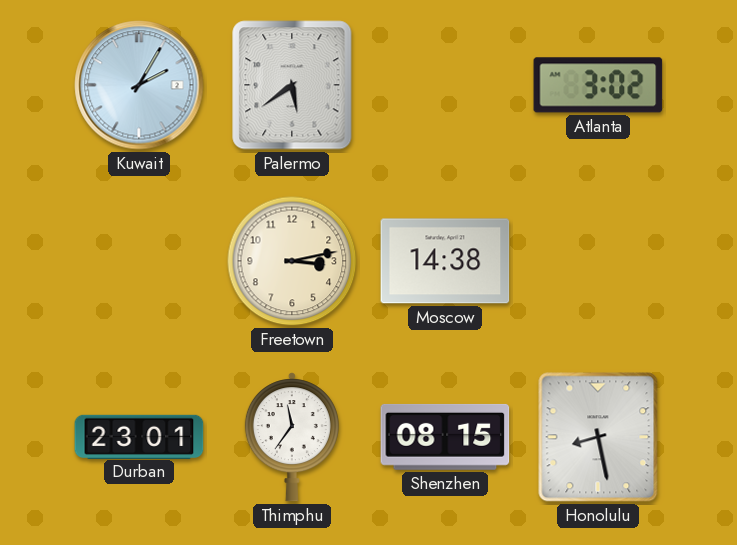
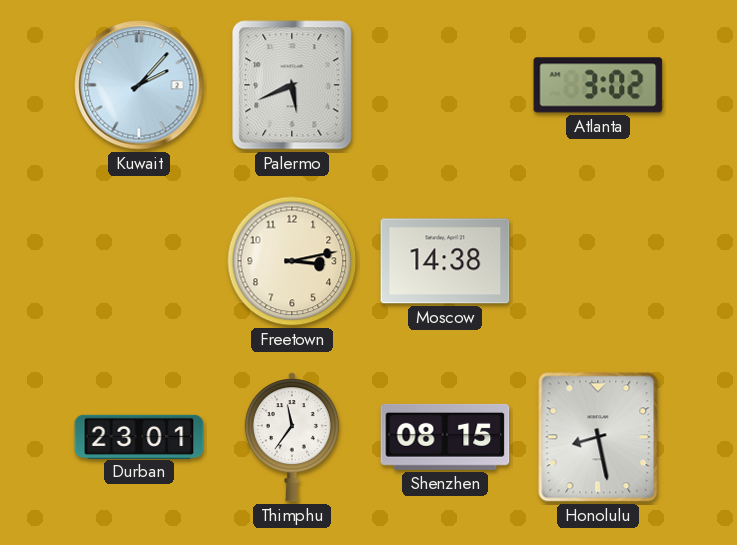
Kuwait: 2:05 -> 2:07 (139, 85)
Palermo: 5:39 -> 5:41 (292, 85)
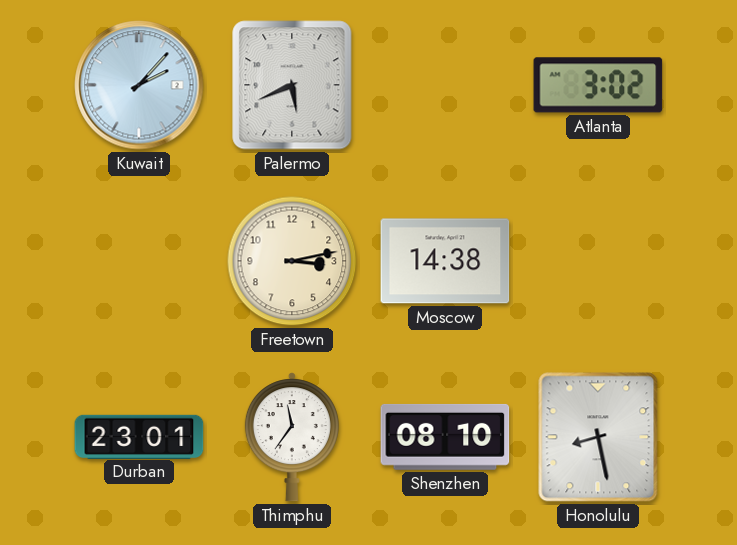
Shenzhen: 08:15 -> 08:10 (445, 437)
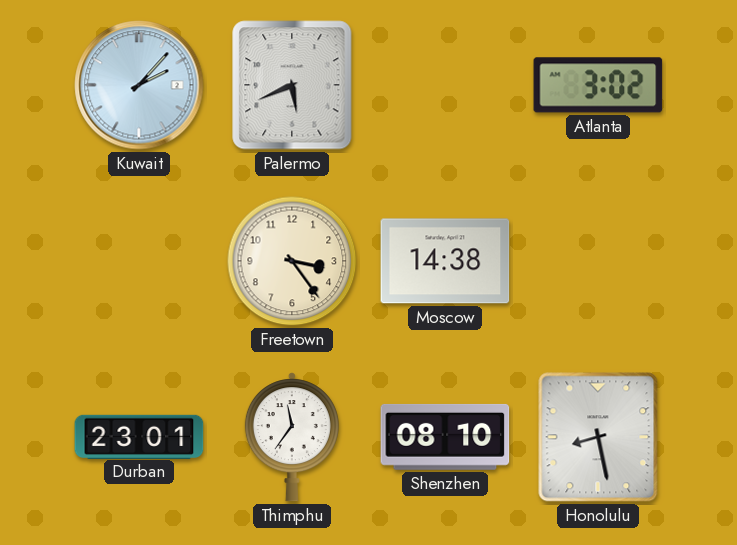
Freetown: 3:13 -> 3:24 (292, 261)
